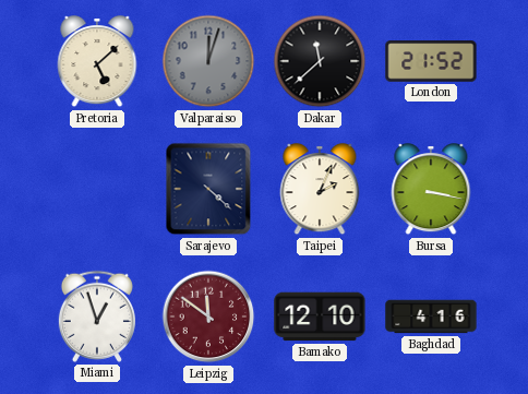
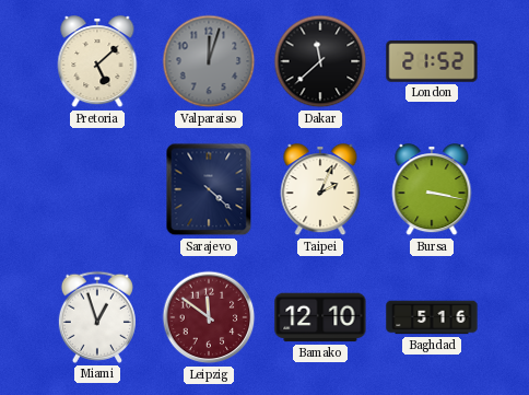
Baghdad: 4:16 -> 5:16 (432, 317)
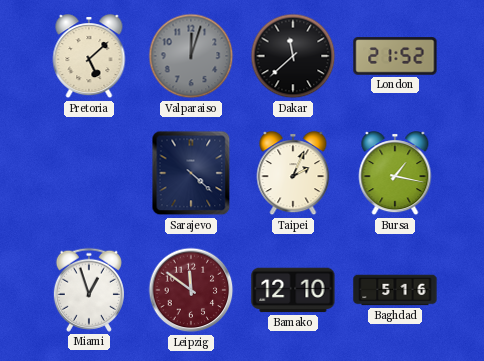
Bursa: 3:17 -> 1:17 (395, 174)
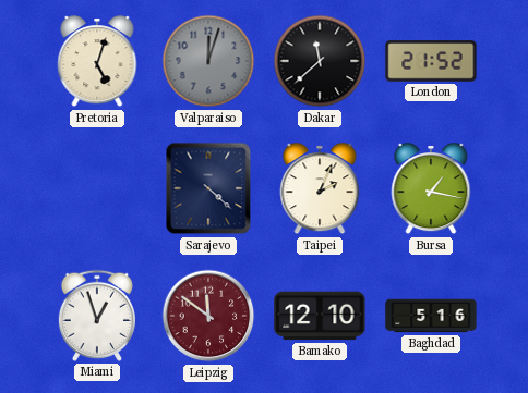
Pretoria: 5:08 -> 5:03 (97, 62)
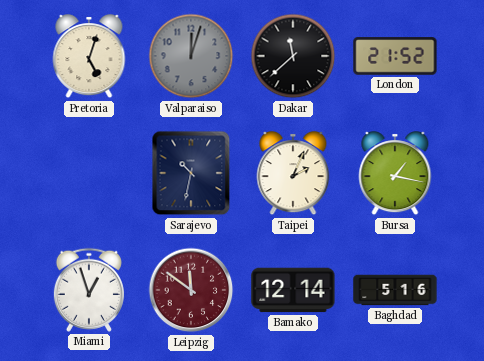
Sarajevo: 4:22 -> 10:32 (191, 173)
Bamako: 12:10 -> 12:14 (293, 290)
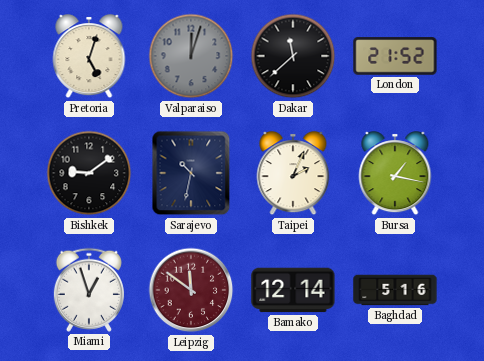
Bishkek: none -> 9:09 (89, 173)
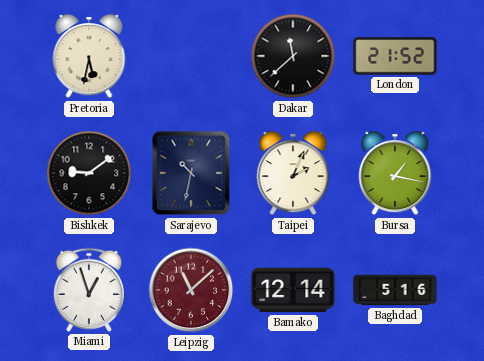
Pretoria: 5:03 -> 5:32 (89, 57)
Valparaiso: 12:03 -> none (191, 56)
Leipzig: 11:51 -> 11:08 (191, 290)
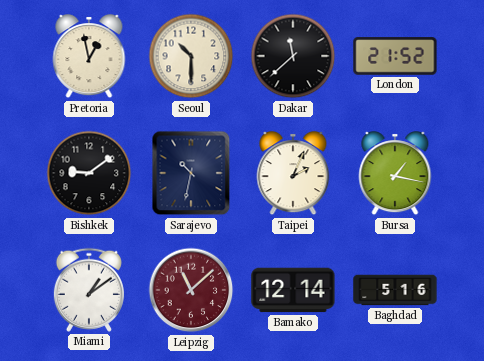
Pretoria: 5:32 -> 12:58 (89, 57)
Seoul: none -> 10:30 (191, 56)
Miami: 12:57 -> 1:09 (89, 290)
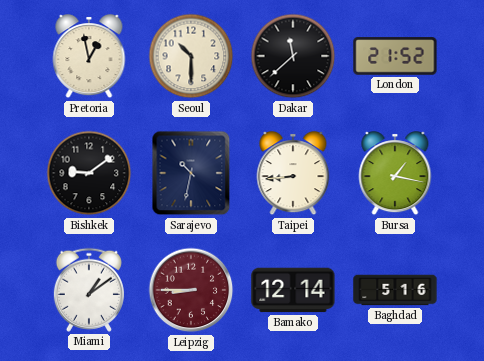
Taipei: 2:04 -> 8:44 (293, 174)
Leipzig: 11:08 -> 8:45 (191, 290)
